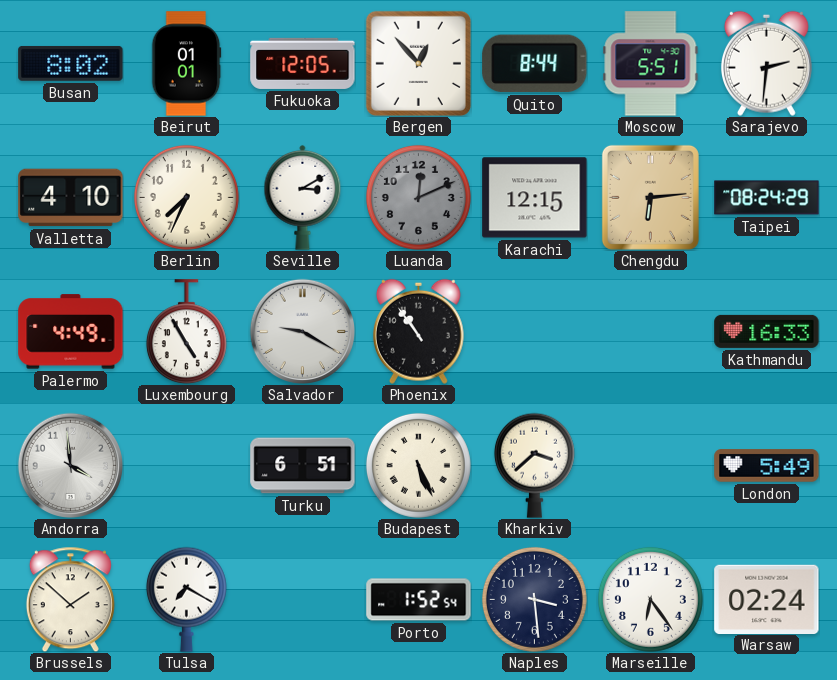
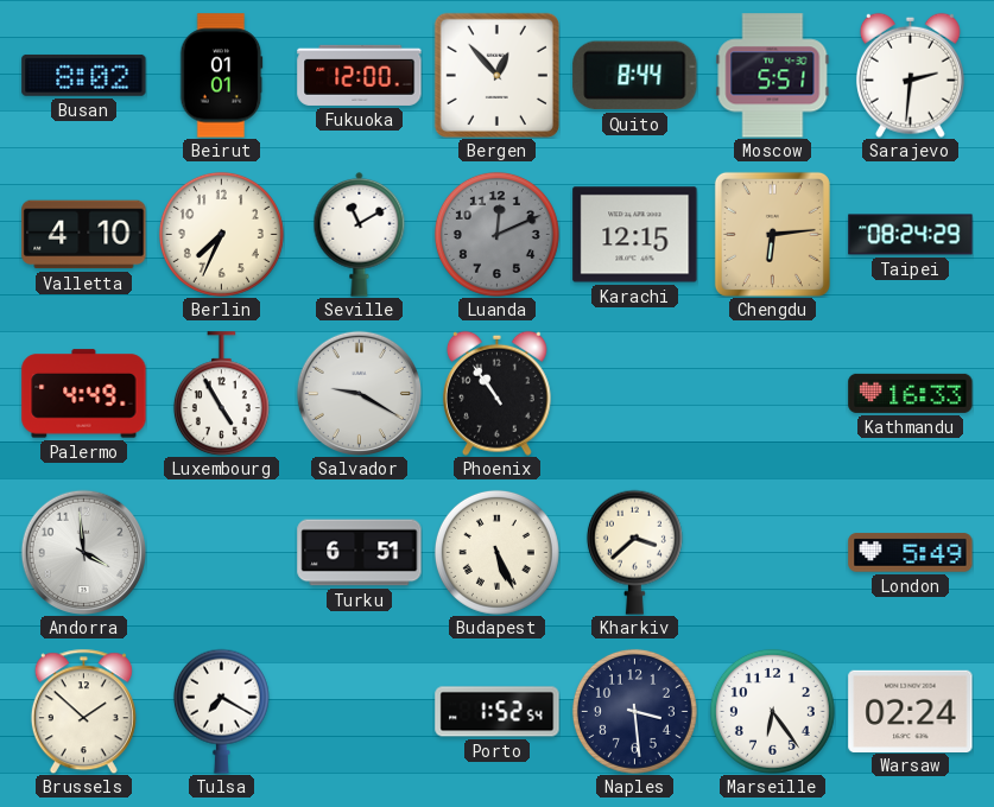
Fukuoka: 12:05 -> 12:00 (360, 75)
Seville: 3:10 -> 11:10 (360, 234)
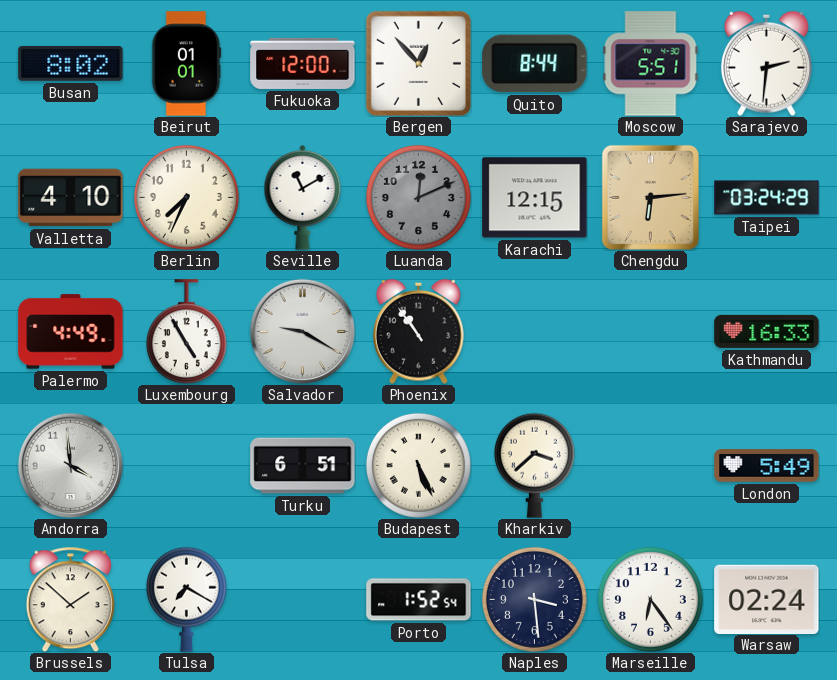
Taipei: 08:24 -> 03:24 (767, 198)
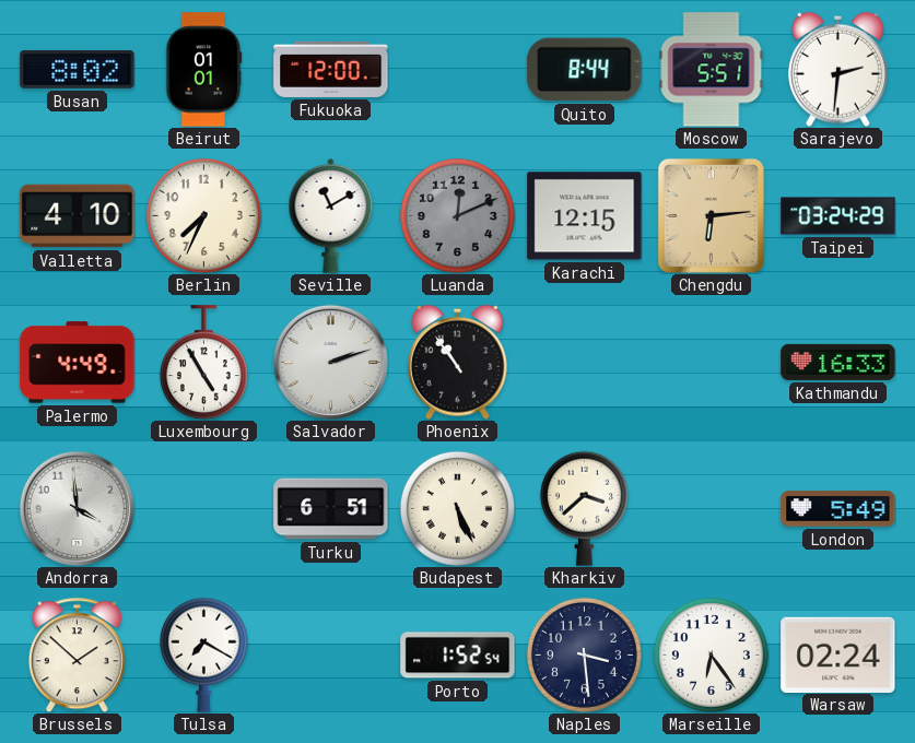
Bergen: 12:53 -> none (418, 63)
Salvador: 9:20 -> 2:12 (330, 362)
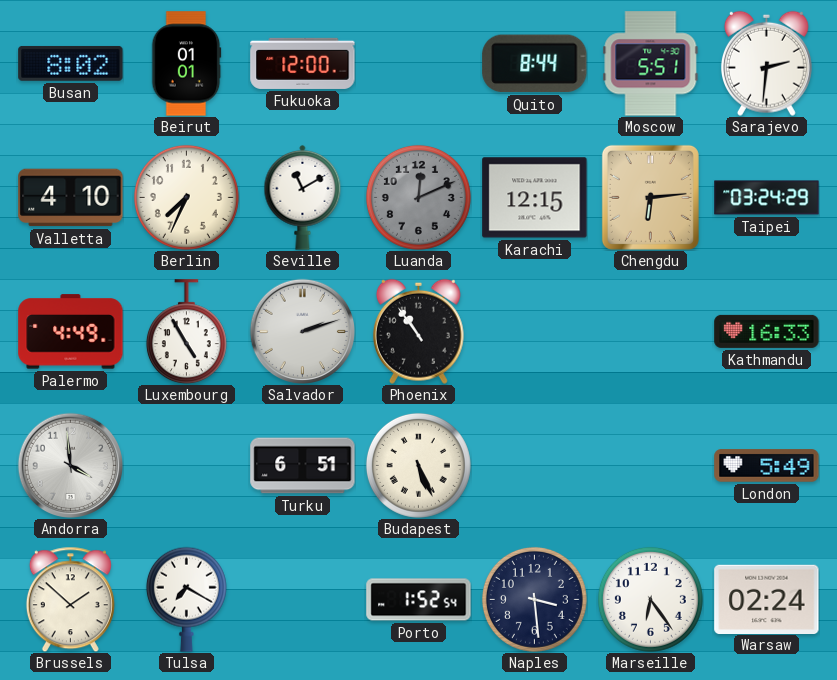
Kharkiv: 3:38 -> none (584, 508)
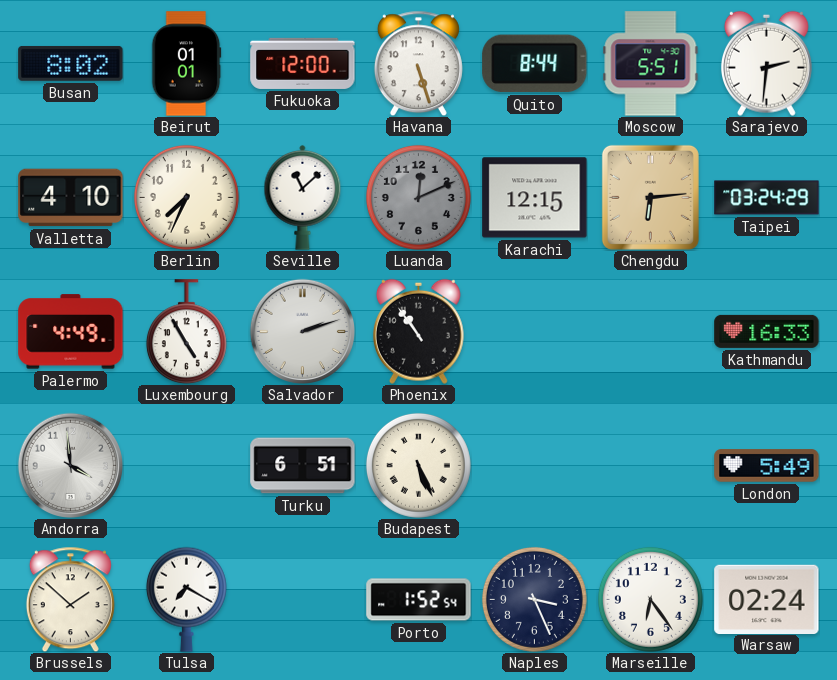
Havana: none -> 5:27 (418, 63)
Seville: 11:10 -> 11:08 (303, 197)
Naples: 3:29 -> 3:26 (534, 599)
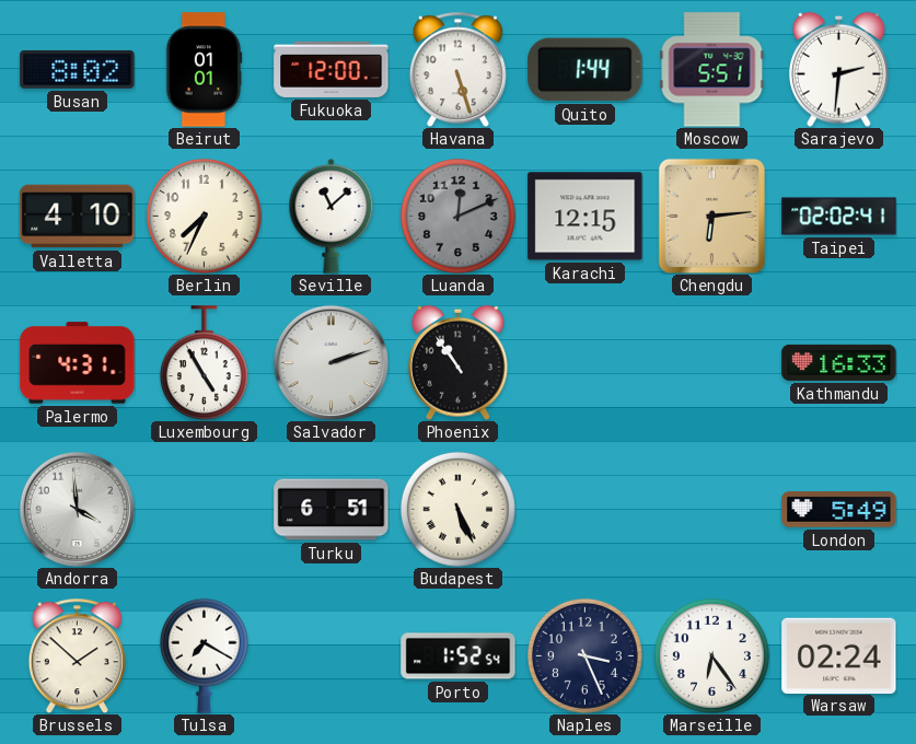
Quito: 8:44 -> 1:44 (585, 70)
Taipei: 03:24 -> 02:02 (839, 217)
Palermo: 4:49 -> 4:31 (78, 363)
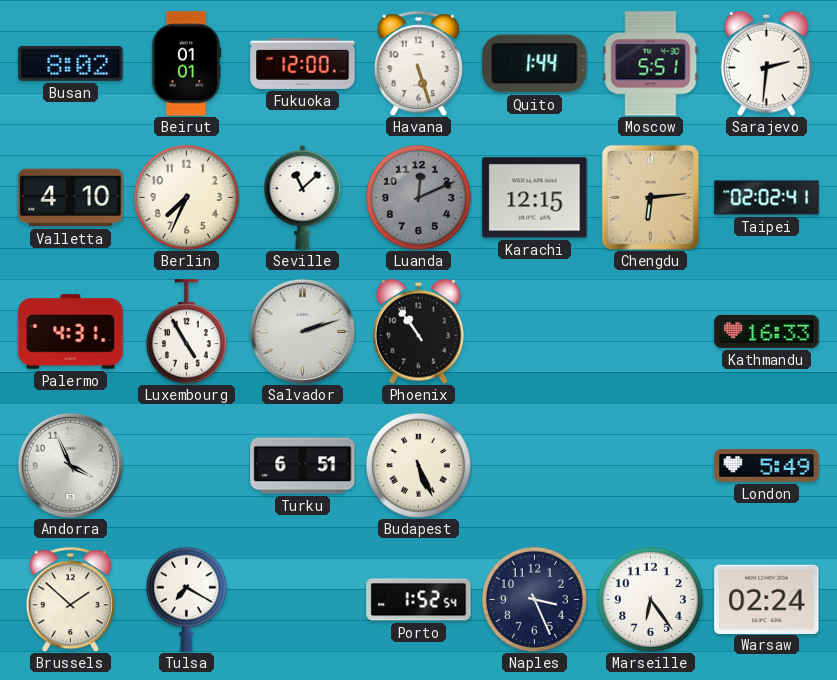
Andorra: 3:59 -> 3:56 (70, 465)
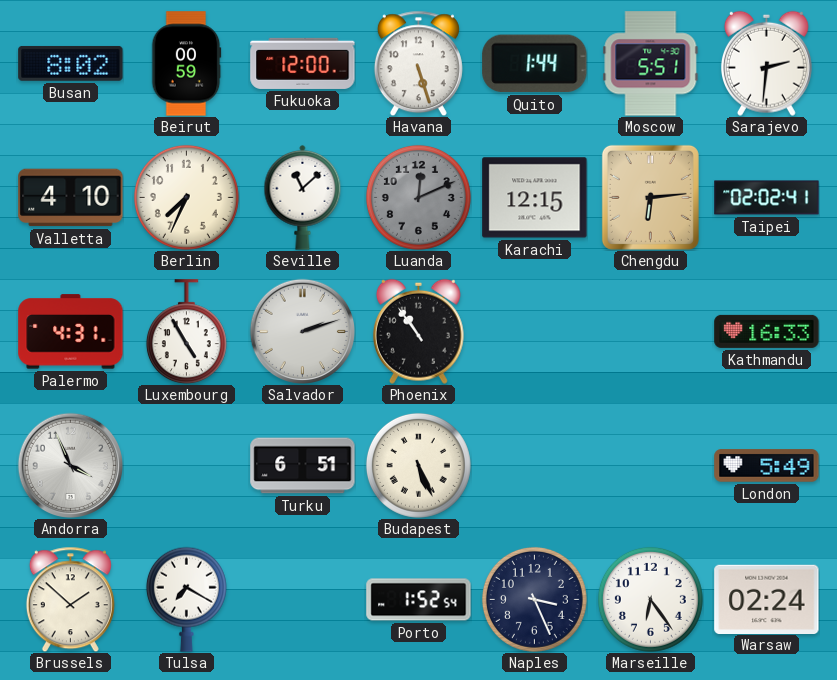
Beirut: 01:01 -> 00:59 (186, 64)
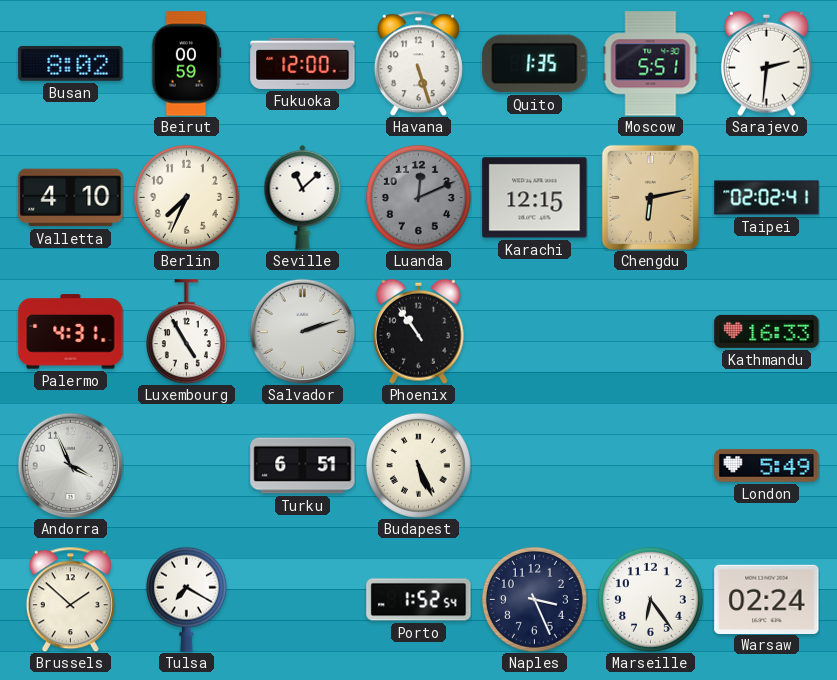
Quito: 1:44 -> 1:35 (535, 64)
Chengdu: 6:14 -> 6:13 (650, 197)
